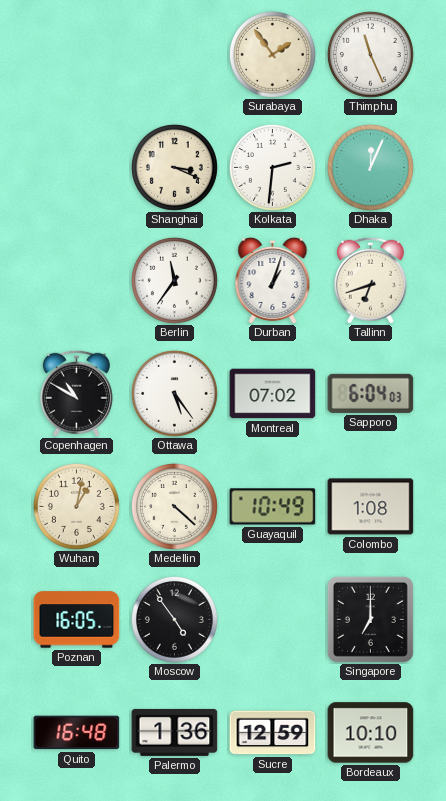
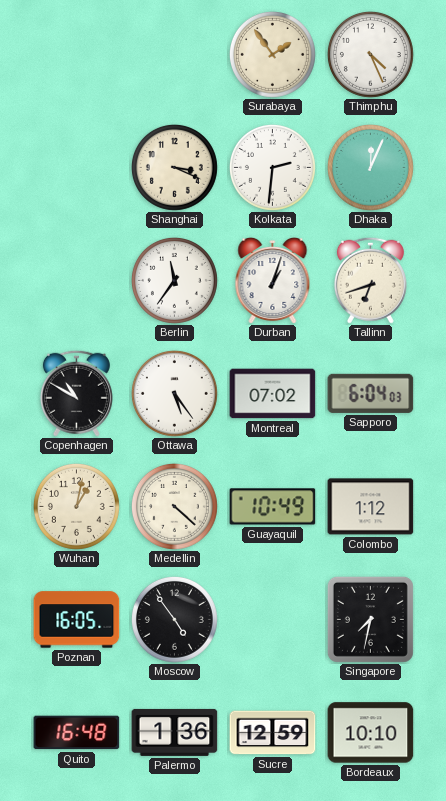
Thimphu: 11:26 -> 4:26 (370, 54)
Colombo: 1:08 -> 1:12 (371, 507)
Singapore: 7:00 -> 7:32 (370, 619)
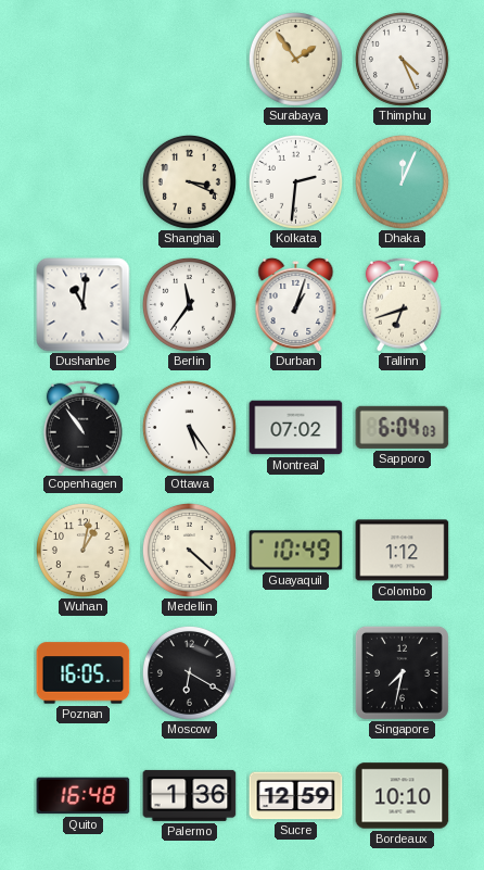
Dushanbe: none -> 11:01 (84, 305)
Copenhagen: 10:50 -> 10:54 (82, 427)
Moscow: 4:54 -> 6:20 (189, 672)
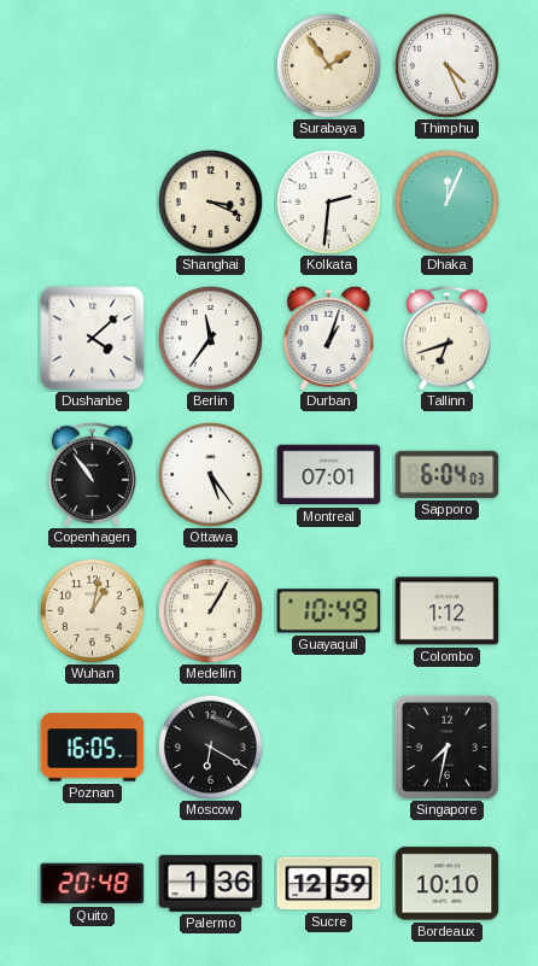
Dushanbe: 11:01 -> 4:08 (93, 339)
Montreal: 07:02 -> 07:01 (329, 475)
Medellin: 4:22 -> 1:05 (210, 610)
Quito: 16:48 -> 20:48 (93, 884)
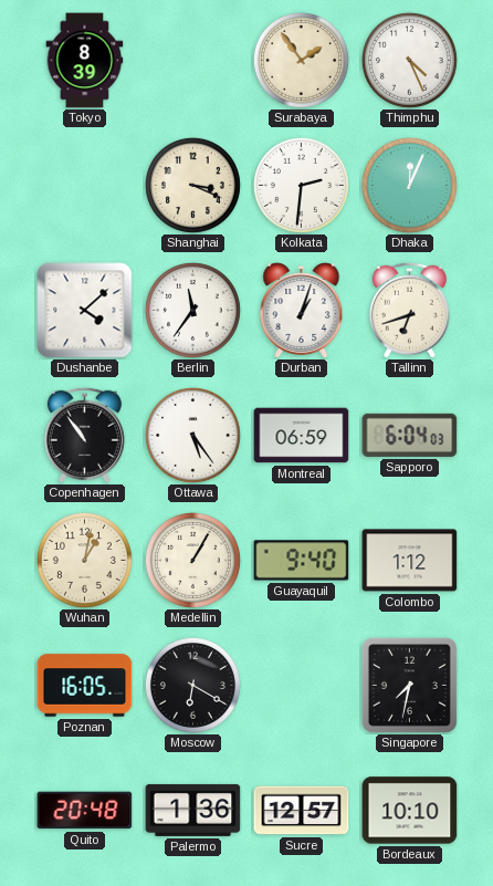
Tokyo: none -> 8:39 (85, 61)
Montreal: 07:01 -> 06:59 (302, 436)
Guayaquil: 10:49 -> 9:40 (302, 561)
Sucre: 12:59 -> 12:57 (302, 811)
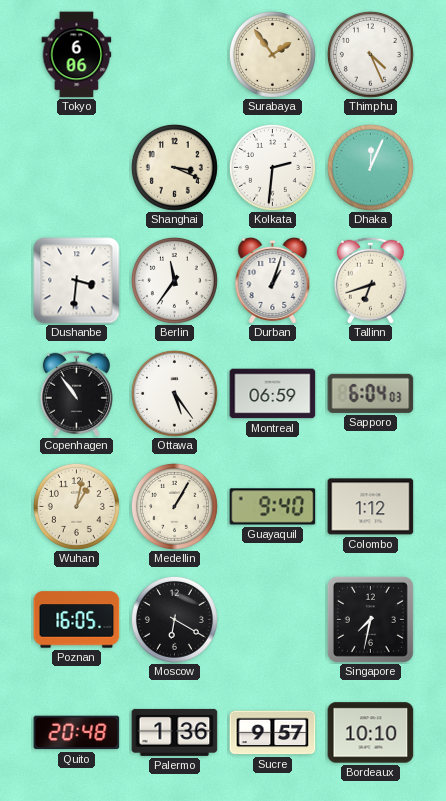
Tokyo: 8:39 -> 6:06 (77, 55)
Dushanbe: 4:08 -> 3:31 (77, 281)
Sucre: 12:57 -> 9:57 (273, 733)
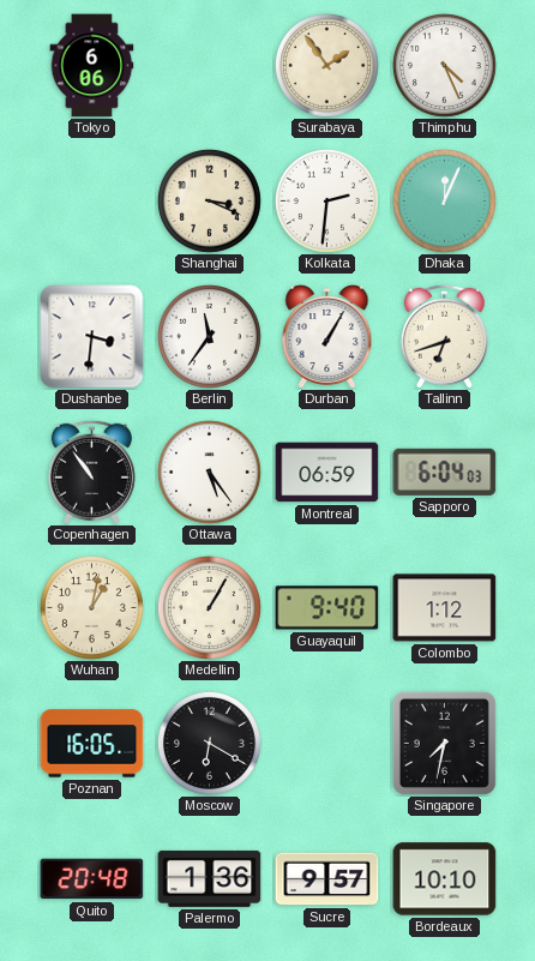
Durban: 1:03 -> 1:05 (327, 336)
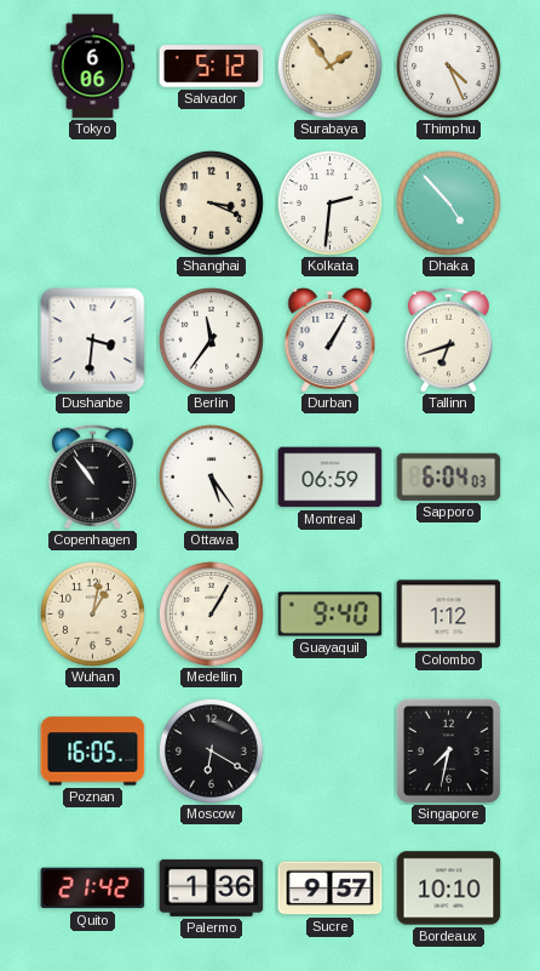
Salvador: none -> 5:12 (212, 67)
Dhaka: 12:04 -> 4:53 (448, 202)
Quito: 20:48 -> 21:42 (93, 889)
